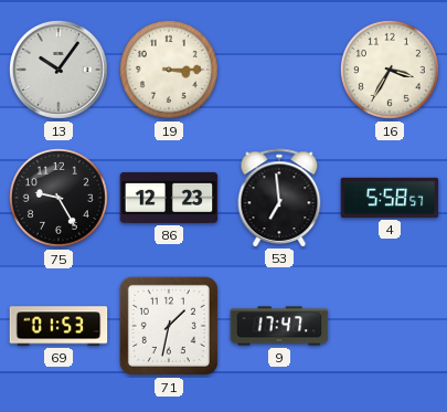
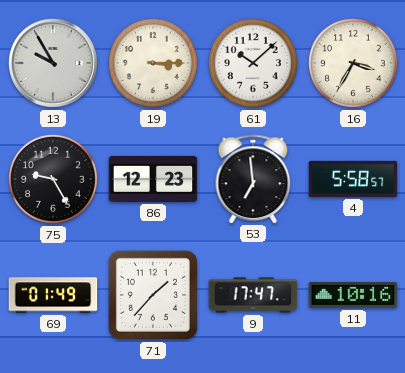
13: 10:06 -> 9:55 (53, 63)
61: none -> 10:08 (253, 63)
69: 01:53 -> 01:49 (53, 295)
71: 1:32 -> 1:37 (153, 295)
11: none -> 10:16 (353, 295)
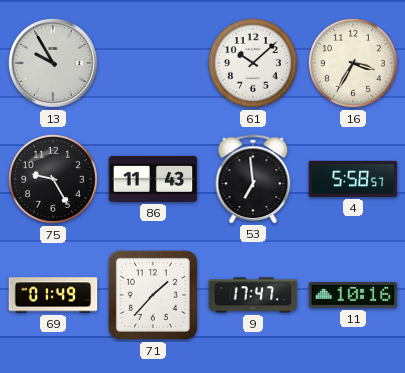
19: 3:15 -> none (153, 63)
86: 12:23 -> 11:43 (153, 179)
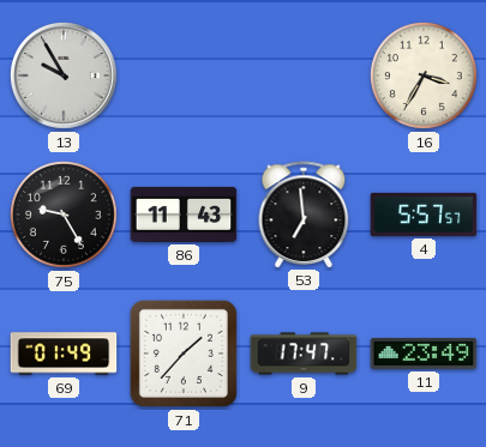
61: 10:08 -> none (253, 63)
4: 5:58 -> 5:57 (424, 215)
11: 10:16 -> 23:49 (424, 354)
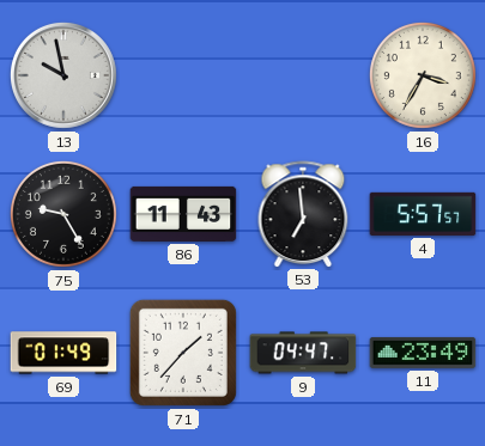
13: 9:55 -> 9:58 (63, 75)
9: 17:47 -> 04:47 (303, 353)
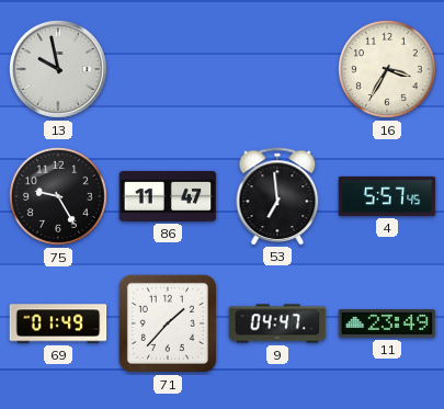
86: 11:43 -> 11:47 (168, 196)
4: 5:57:57 -> 5:57:45 (387, 196)
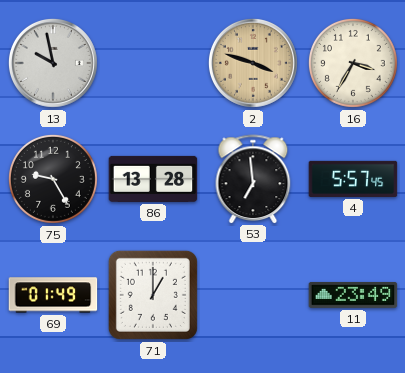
2: none -> 3:48 (253, 63)
86: 11:47 -> 13:28 (153, 179)
71: 1:37 -> 1:00 (153, 295)
9: 04:47 -> none (277, 323)
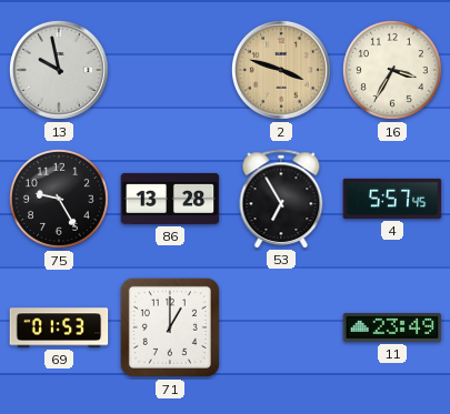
53: 6:59 -> 6:55 (281, 199)
69: 01:49 -> 01:53 (59, 327)
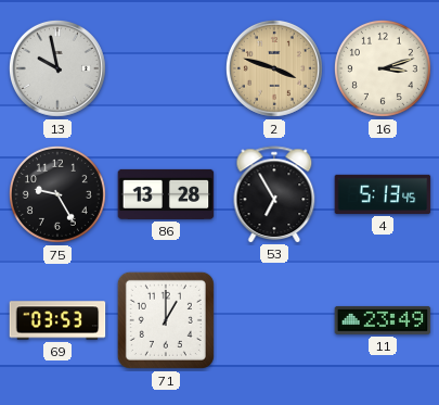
16: 3:35 -> 3:12 (383, 68)
4: 5:57 -> 5:13 (383, 194)
69: 01:53 -> 03:53 (57, 320)
